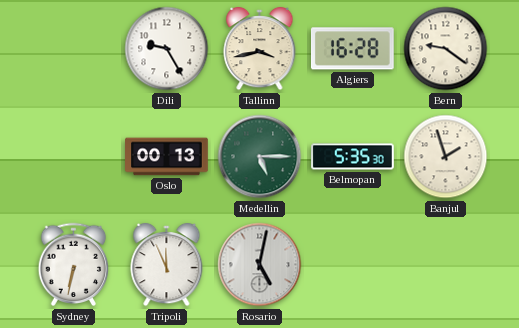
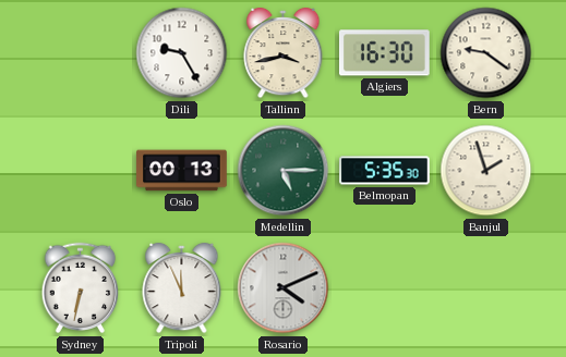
Algiers: 16:28 -> 16:30 (384, 53)
Rosario: 5:02 -> 4:11 (284, 288)
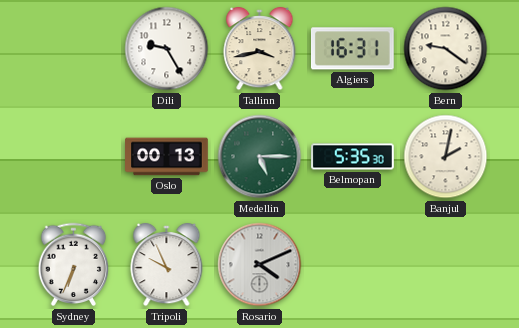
Algiers: 16:30 -> 16:31 (352, 49)
Banjul: 1:57 -> 2:02 (446, 157)
Sydney: 6:32 -> 6:34 (74, 265)
Tripoli: 11:56 -> 9:56 (167, 265)
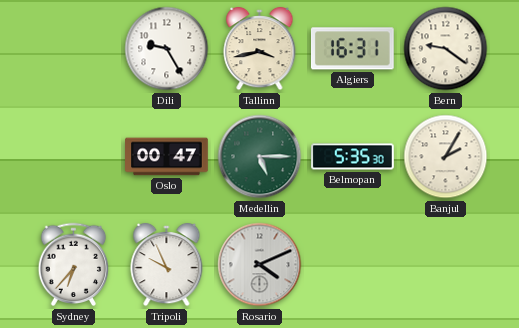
Oslo: 00:13 -> 00:47 (167, 157)
Banjul: 2:02 -> 2:05 (446, 157)
Sydney: 6:34 -> 6:37 (74, 265)
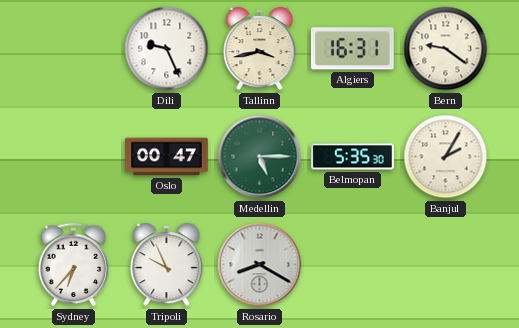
Dili: 9:25 -> 9:26 (167, 49)
Rosario: 4:11 -> 8:20 (260, 265)
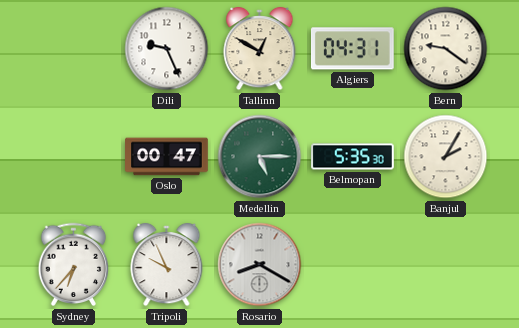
Tallinn: 3:43 -> 12:50 (260, 49)
Algiers: 16:31 -> 04:31 (352, 49)
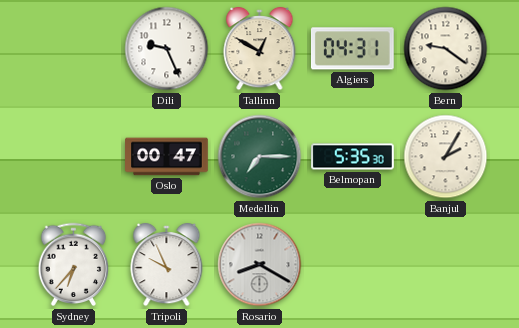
Medellin: 5:15 -> 7:15 (260, 157)
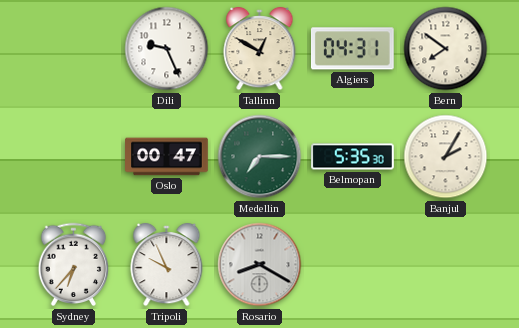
Bern: 9:21 -> 7:51 (446, 49)
